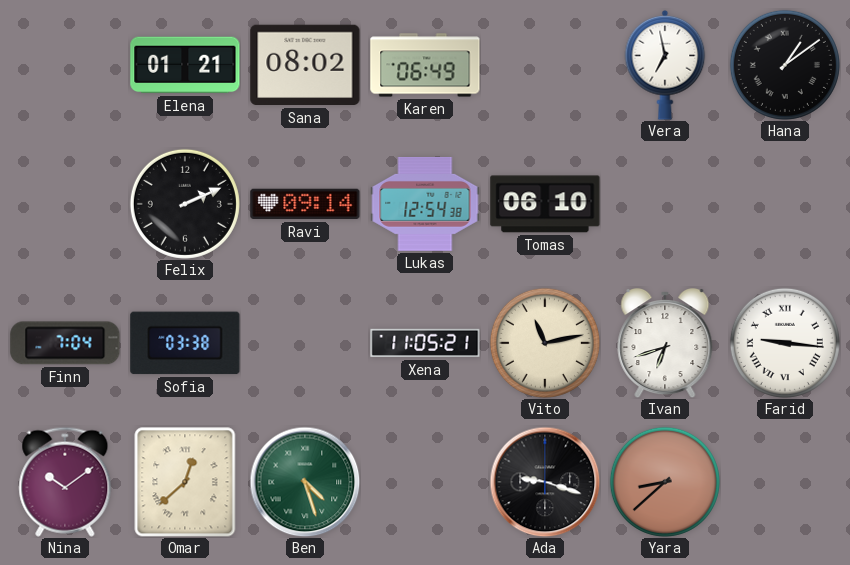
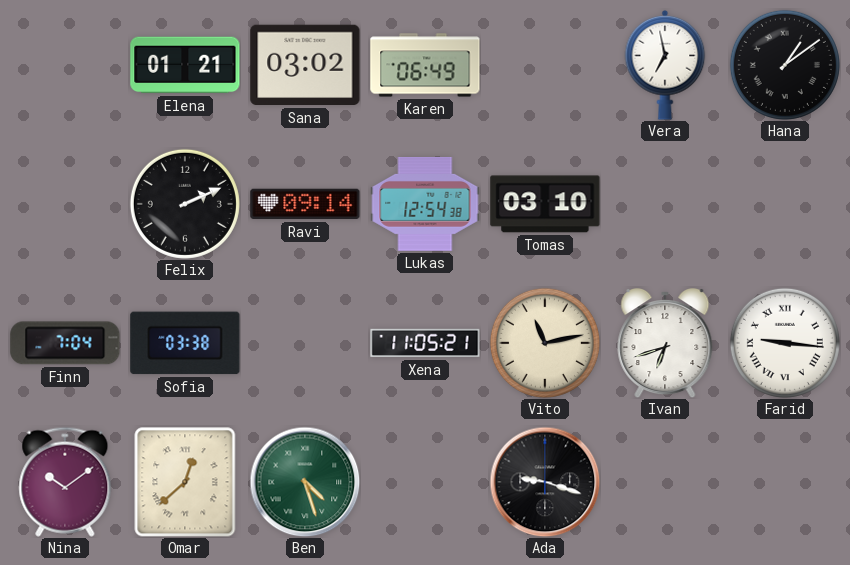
Sana: 08:02 -> 03:02 (305, 65)
Tomas: 06:10 -> 03:10 (545, 204)
Yara: 8:38 -> none (665, 482)
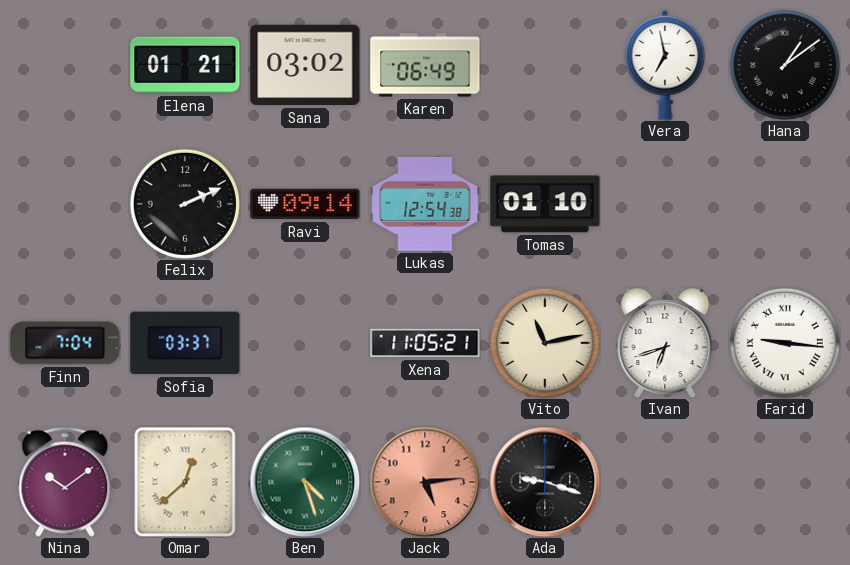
Tomas: 03:10 -> 01:10 (545, 204)
Sofia: 03:38 -> 03:37 (185, 343)
Jack: none -> 5:14 (425, 482)
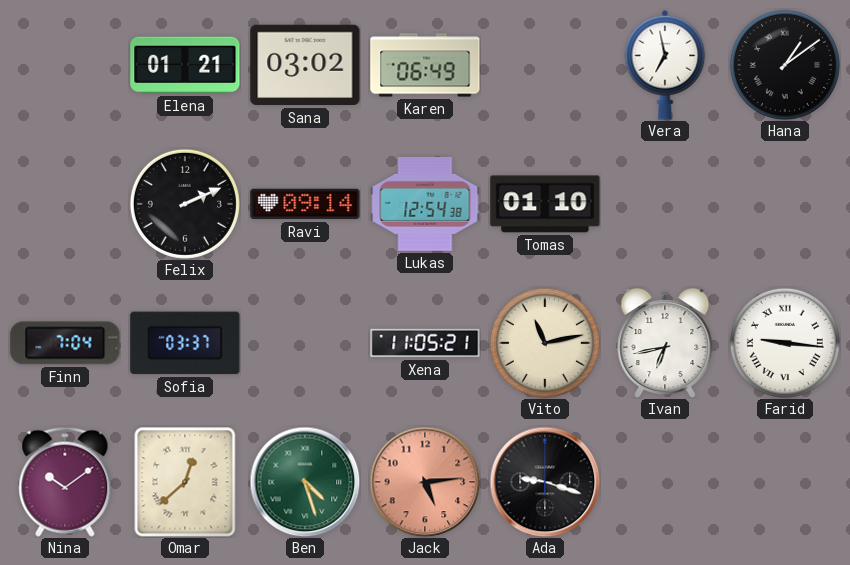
Ivan: 6:42 -> 6:43 (665, 344)
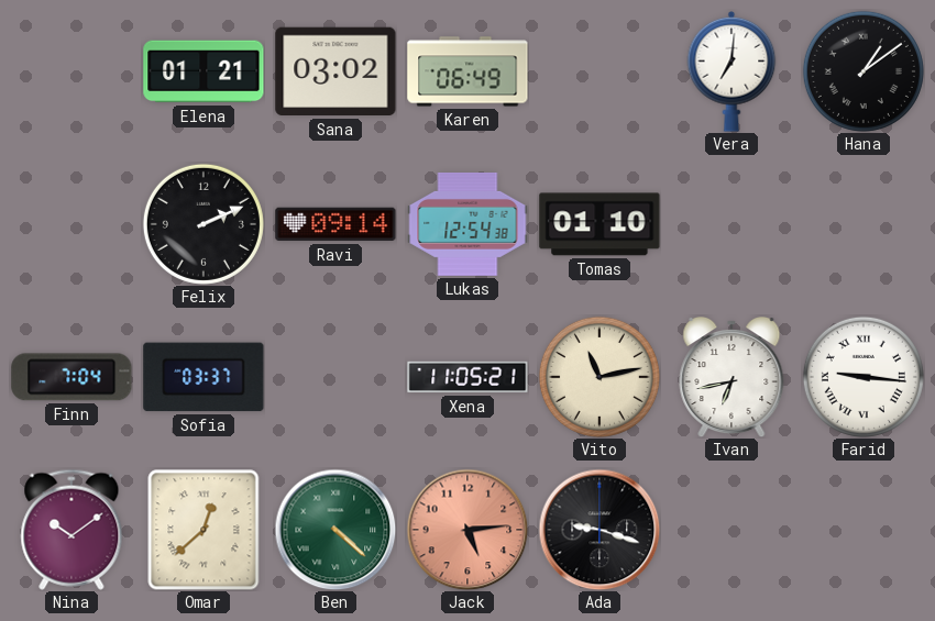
Vera: 6:58 -> 7:01 (732, 71)
Ben: 4:27 -> 4:22 (335, 530)
